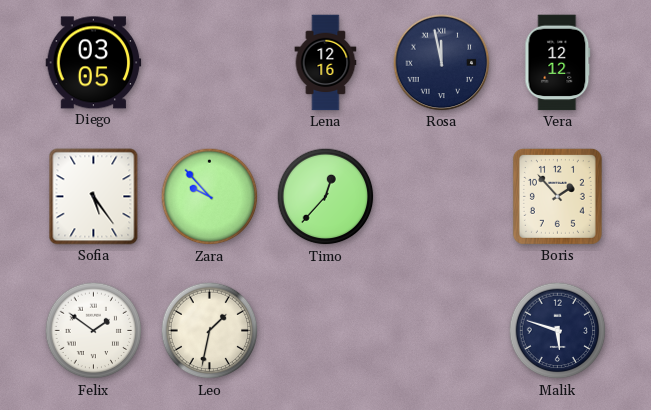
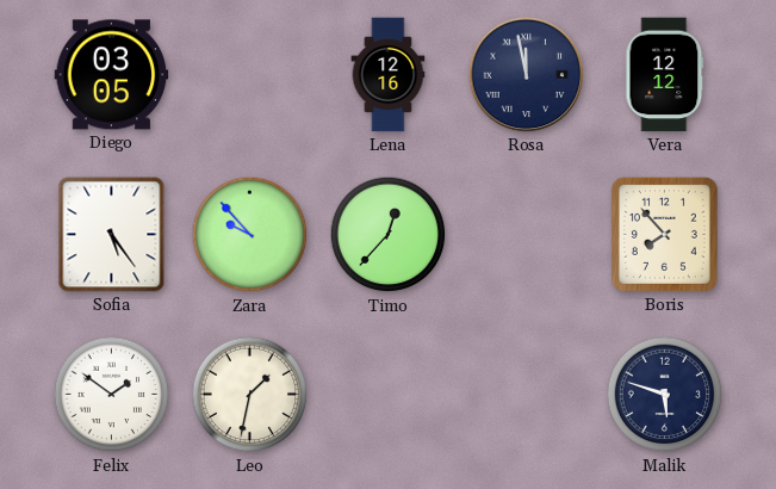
Boris: 1:53 -> 7:53 (664, 234)
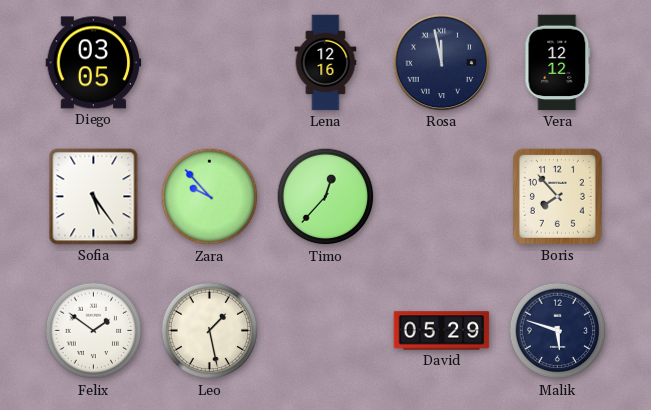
Leo: 1:32 -> 1:28 (210, 331)
David: none -> 05:29 (442, 331)
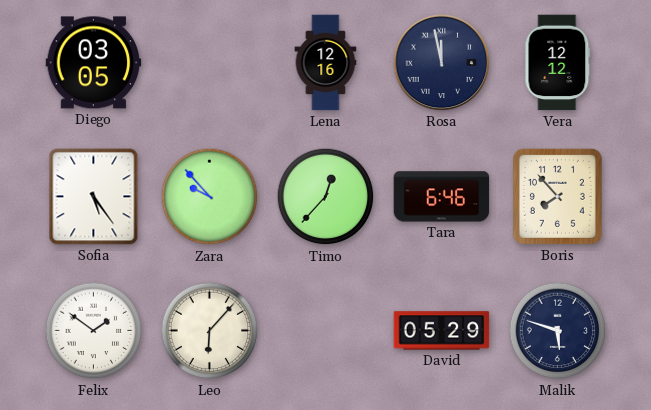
Tara: none -> 6:46 (442, 197)
Leo: 1:28 -> 6:07 (210, 331)
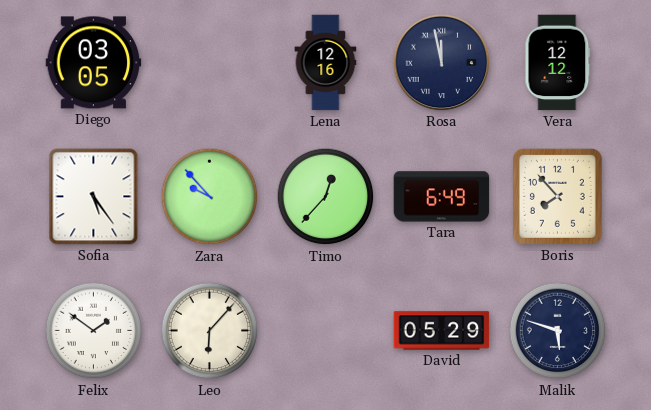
Tara: 6:46 -> 6:49 (442, 197)
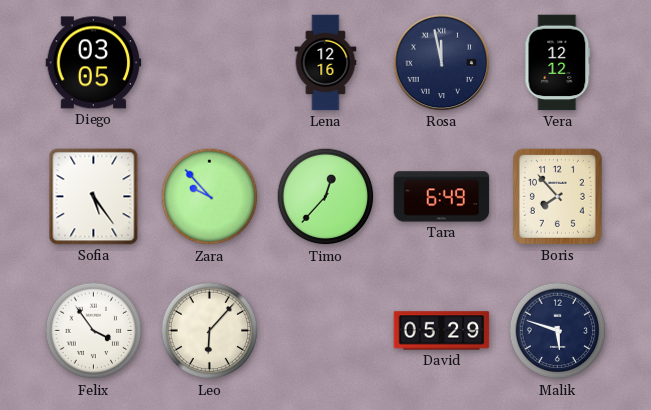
Felix: 1:51 -> 3:54 (94, 331)
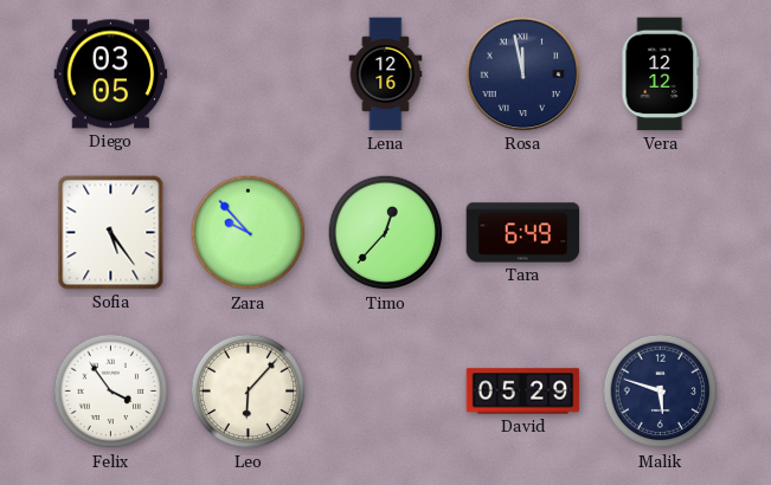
Boris: 7:53 -> none (557, 196)
